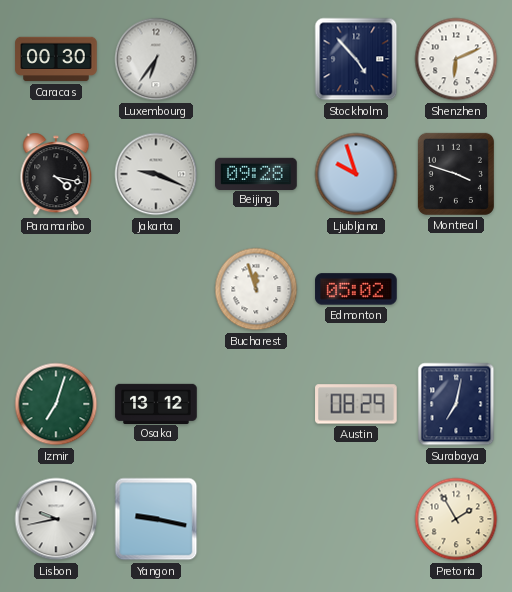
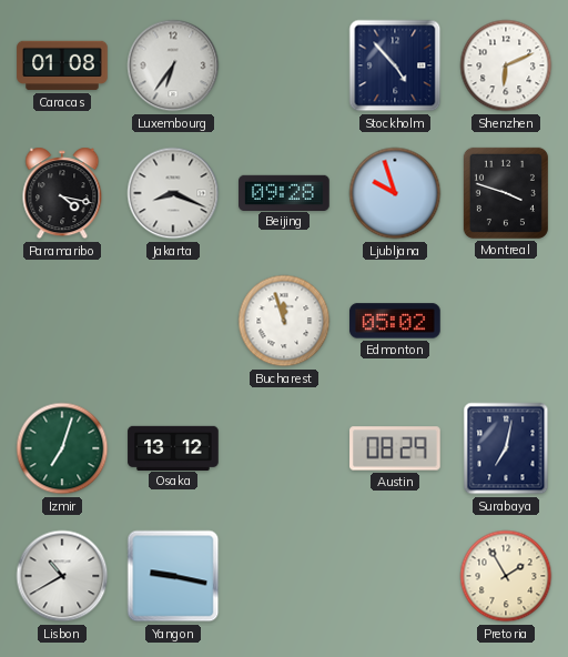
Caracas: 00:30 -> 01:08 (62, 65)
Jakarta: 9:19 -> 8:19 (173, 193)
Lisbon: 9:43 -> 10:40 (62, 576)
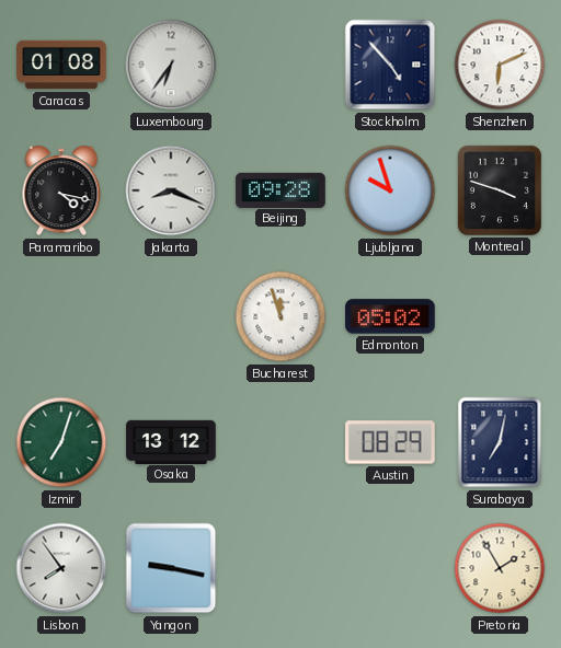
Lisbon: 10:40 -> 7:54 (61, 568)
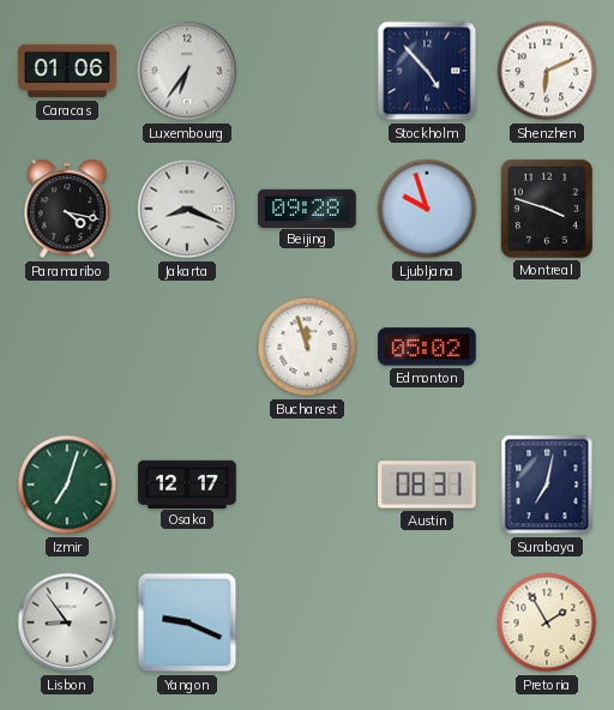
Caracas: 01:08 -> 01:06 (67, 71)
Osaka: 13:12 -> 12:17 (187, 483)
Austin: 08:29 -> 08:31 (427, 485)
Lisbon: 7:54 -> 8:54 (67, 622)
Yangon: 9:17 -> 9:19 (187, 622)
